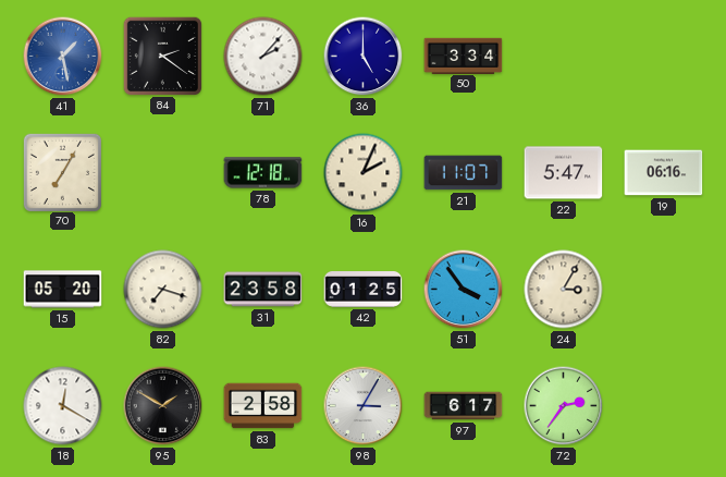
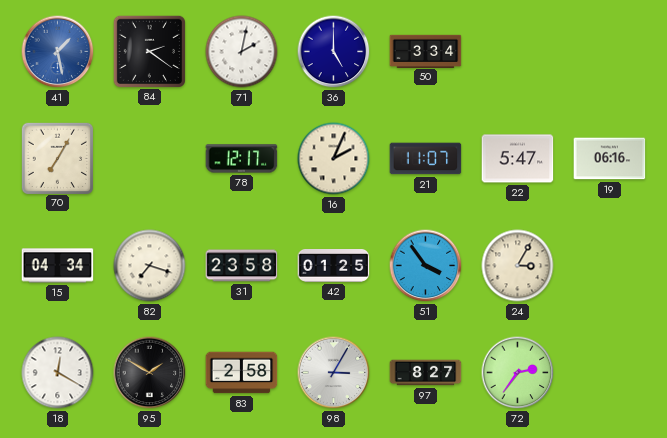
71: 2:07 -> 2:02 (242, 52)
78: 12:18 -> 12:17 (242, 159)
15: 05:20 -> 04:34 (58, 266)
97: 6:17 -> 8:27 (426, 373)
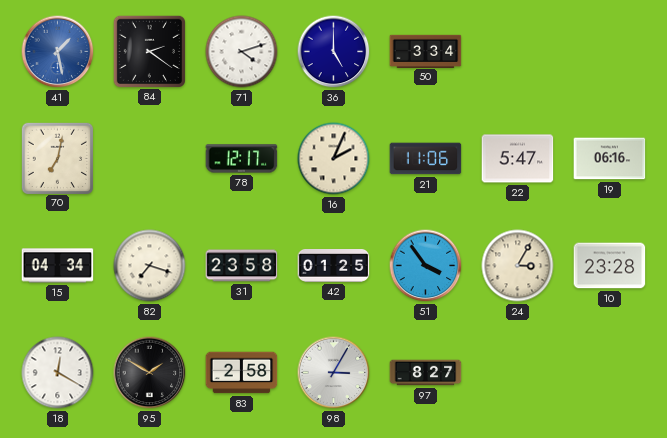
71: 2:02 -> 4:12 (242, 52)
70: 7:05 -> 7:02 (57, 158)
21: 11:07 -> 11:06 (426, 159)
10: none -> 23:28 (610, 266)
72: 2:36 -> none (518, 373)
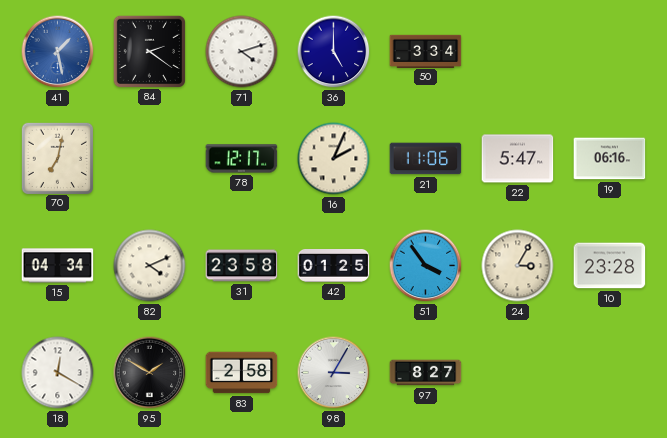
82: 7:18 -> 4:11 (150, 266)
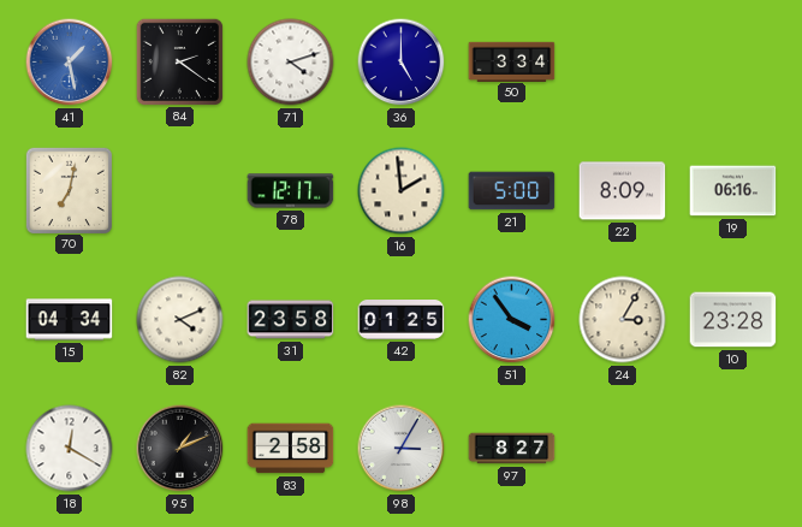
16: 2:04 -> 1:59 (402, 191)
21: 11:06 -> 5:00 (512, 191)
22: 5:47 -> 8:09 (623, 191)
95: 1:50 -> 1:11 (180, 449)
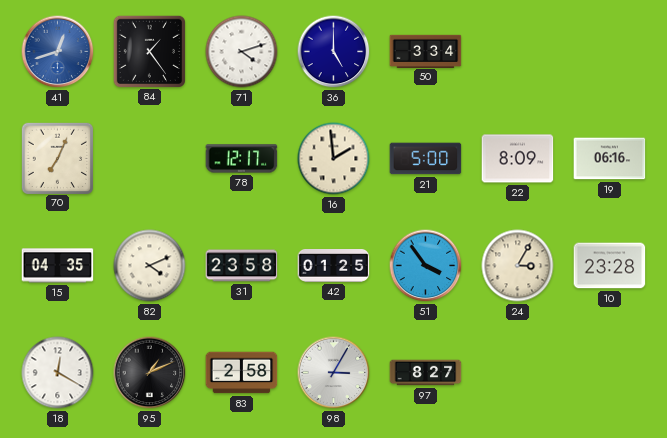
41: 1:28 -> 12:42 (58, 52)
84: 2:21 -> 1:24 (149, 51)
70: 7:02 -> 7:04 (57, 158)
15: 04:34 -> 04:35 (58, 266)
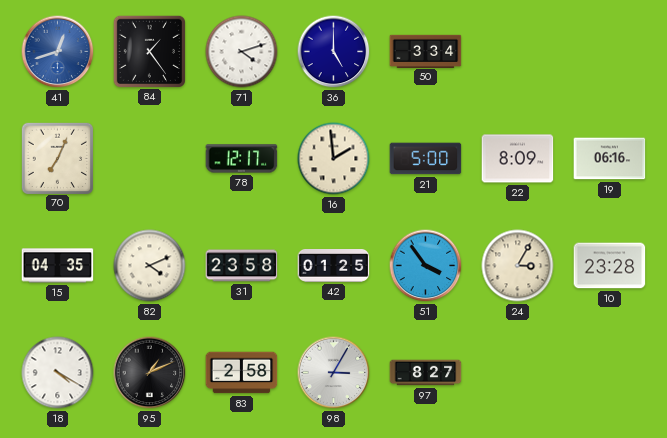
18: 12:20 -> 4:20 (58, 373)
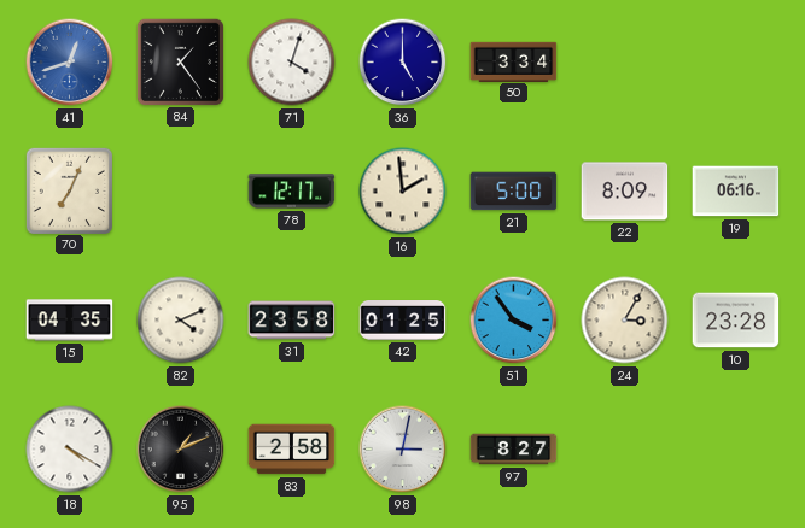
71: 4:12 -> 4:03 (292, 63)
98: 3:05 -> 3:02 (403, 450)
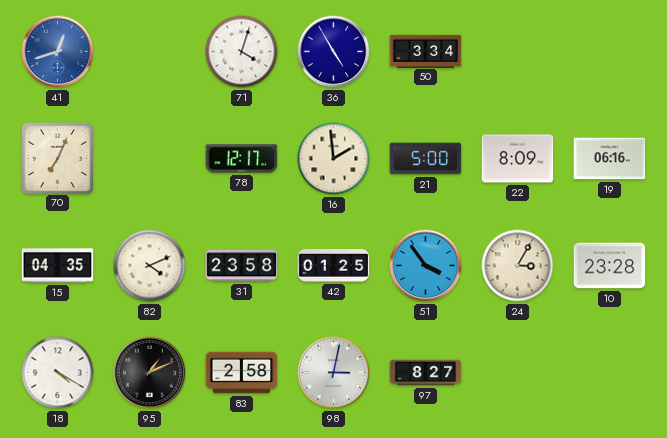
84: 1:24 -> none (180, 61)
36: 5:00 -> 4:55 (334, 52)
